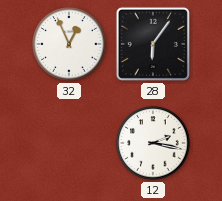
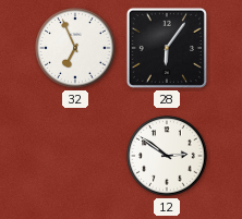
32: 12:56 -> 6:56 (75, 48)
12: 2:17 -> 2:51 (167, 156)
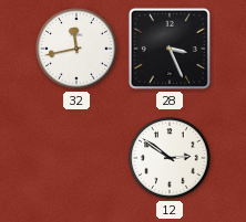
32: 6:56 -> 11:43 (76, 49)
28: 6:06 -> 3:26 (170, 49)
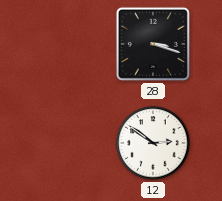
32: 11:43 -> none (76, 49)
28: 3:26 -> 3:18 (153, 44)
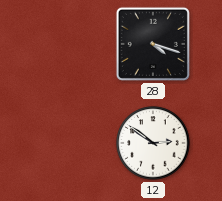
28: 3:18 -> 4:18 (153, 44)
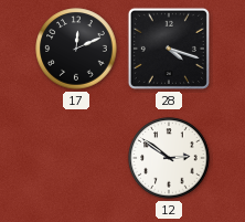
17: none -> 12:11 (76, 49)
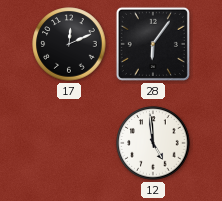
28: 4:18 -> 6:06 (153, 44)
12: 2:51 -> 4:59 (153, 143)
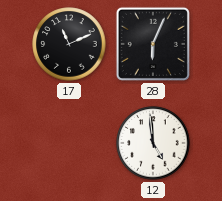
17: 12:11 -> 11:11 (69, 44)
28: 6:06 -> 6:04 (153, 44)
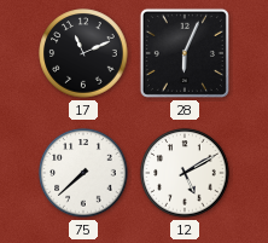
75: none -> 7:38 (83, 173)
12: 4:59 -> 5:10 (185, 173)
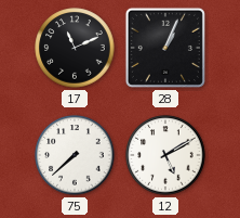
28: 6:04 -> 1:04 (165, 48)
